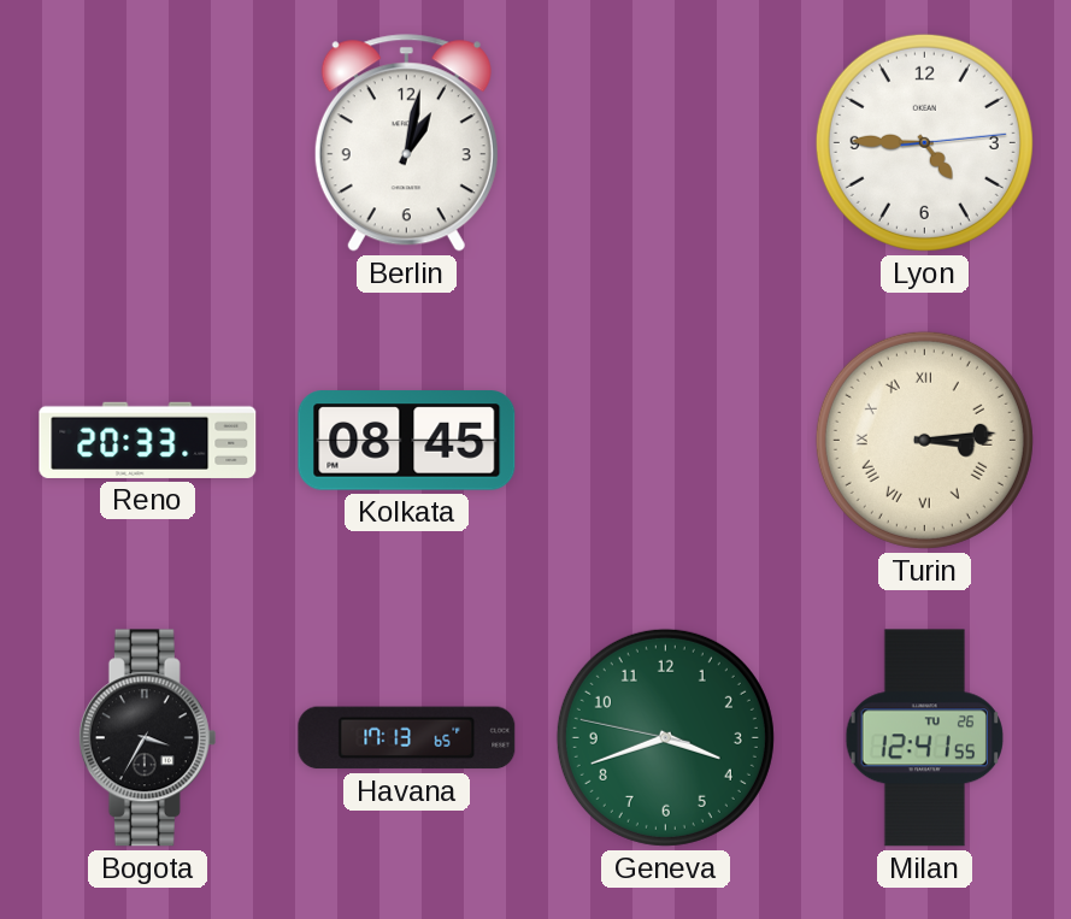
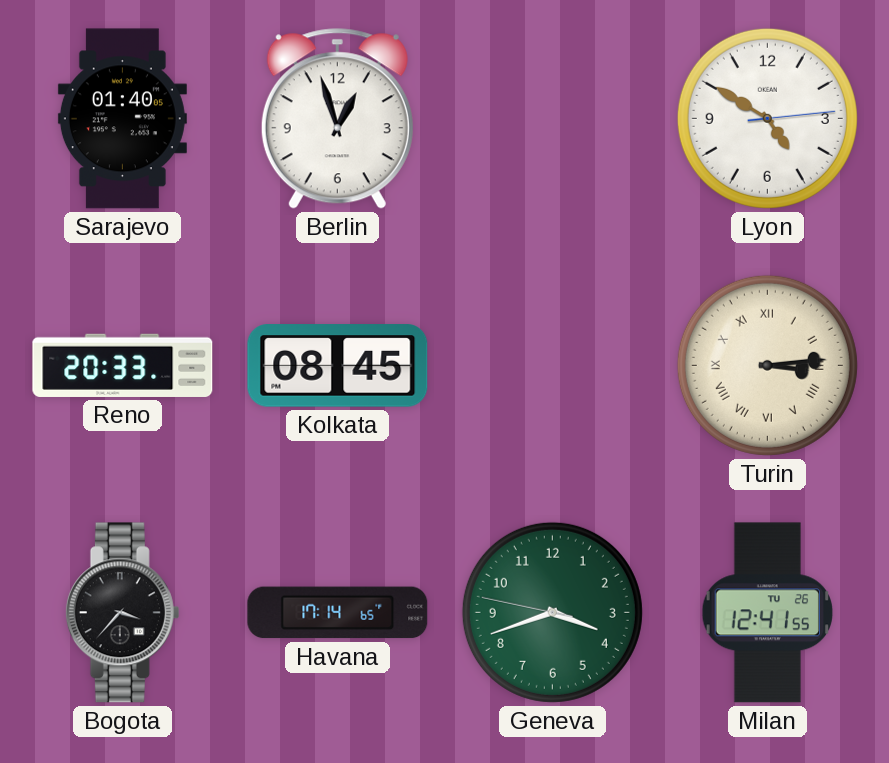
Sarajevo: none -> 01:40 (122, 119)
Berlin: 1:02 -> 12:57 (337, 119)
Lyon: 4:45 -> 4:50 (767, 118)
Bogota: 3:35 -> 3:37 (122, 613)
Havana: 17:13 -> 17:14 (338, 613)
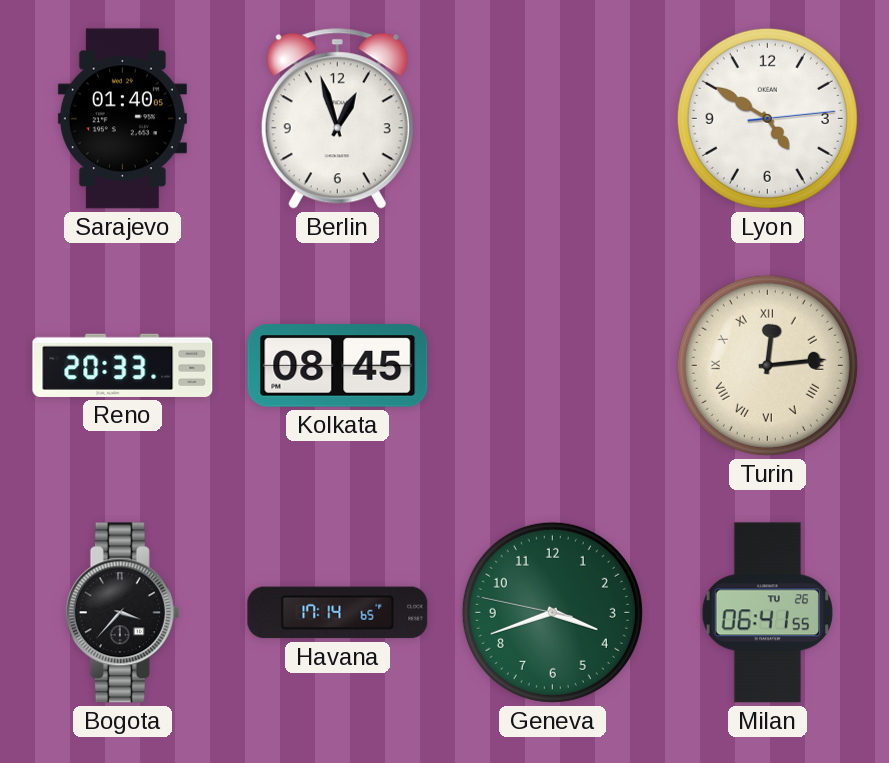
Turin: 3:14 -> 12:14 (767, 365)
Milan: 12:41 -> 06:41 (767, 613)
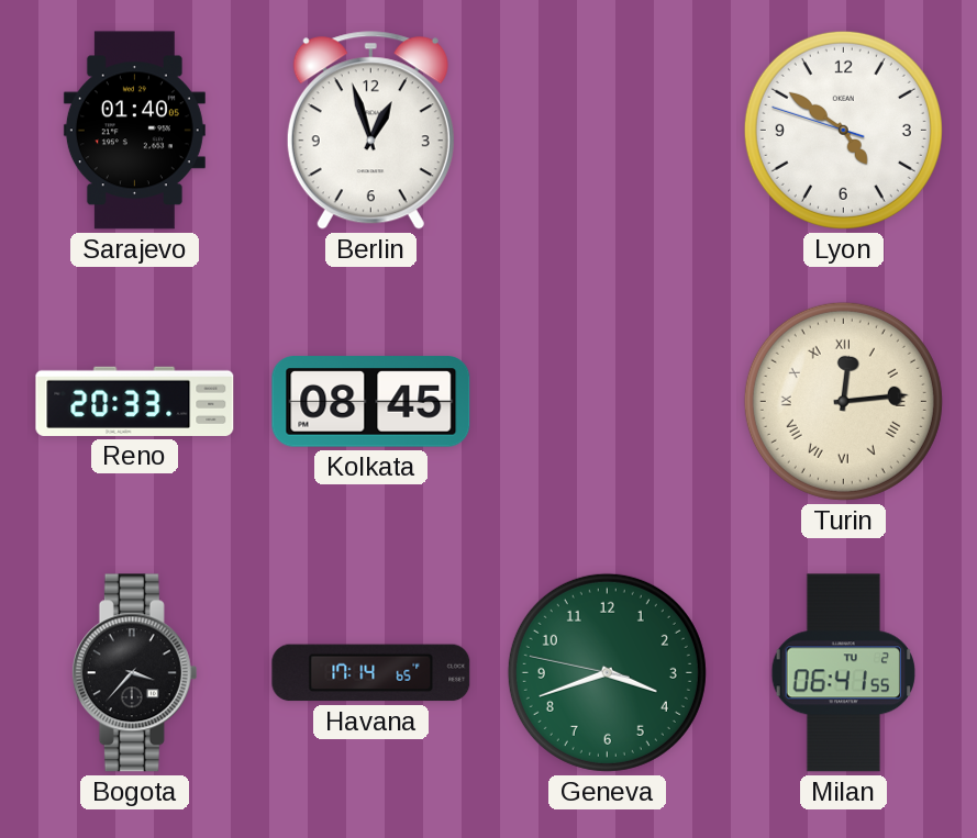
Lyon: 4:50:14 -> 4:50:48 (843, 130)
Milan date: TU 26 -> TU 2 (843, 673)
